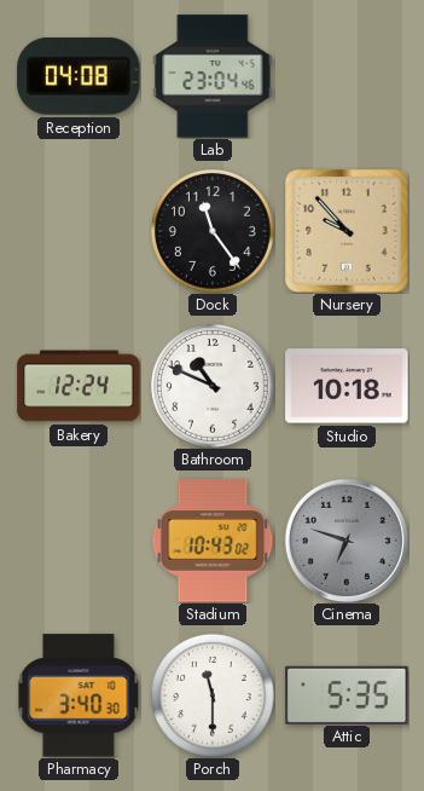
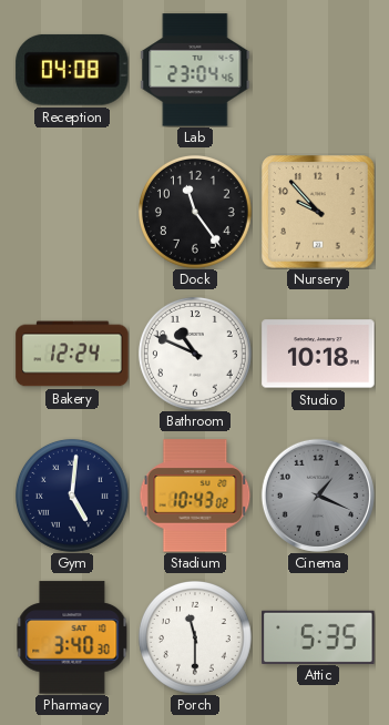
Gym: none -> 5:01 (72, 496)
Cinema: 6:48 -> 1:19 (318, 496)
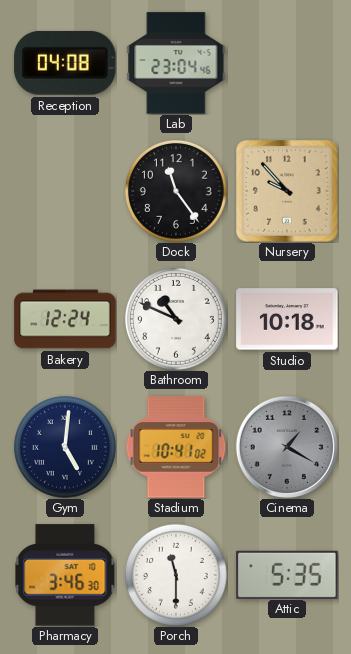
Stadium: 10:43 -> 10:41 (176, 447)
Cinema: 1:19 -> 1:20 (287, 447)
Pharmacy: 3:40 -> 3:46 (65, 575)
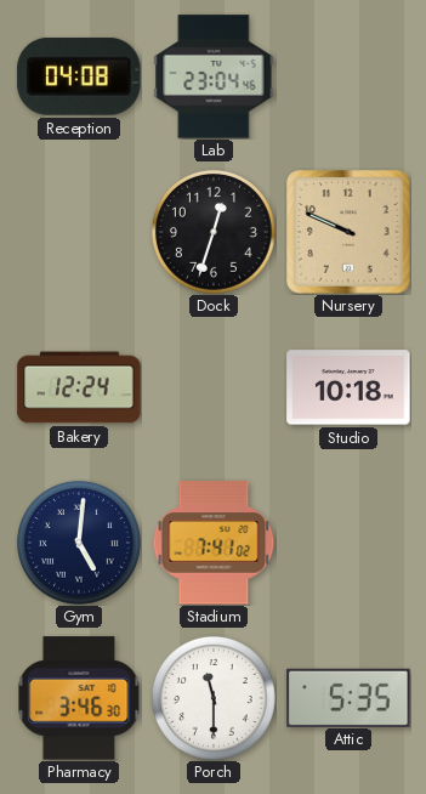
Dock: 11:24 -> 12:33 (214, 232)
Nursery: 9:53 -> 9:49 (348, 232)
Bathroom: 10:49 -> none (176, 319)
Stadium: 10:41 -> 7:41 (214, 543)
Cinema: 1:20 -> none (287, 447)
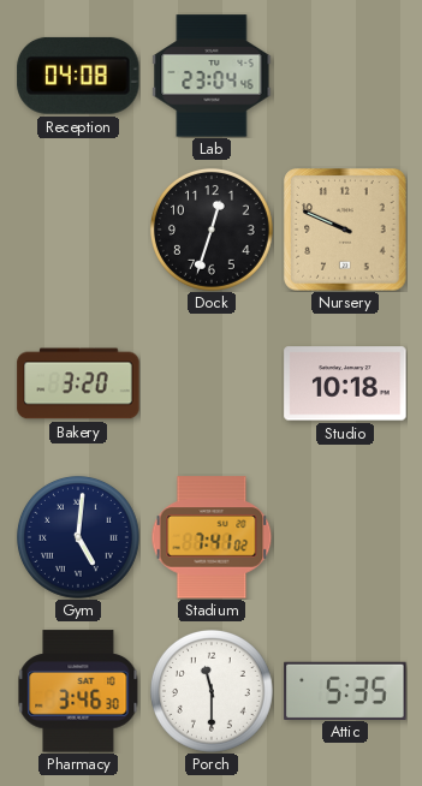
Bakery: 12:24 -> 3:20 (78, 383)
